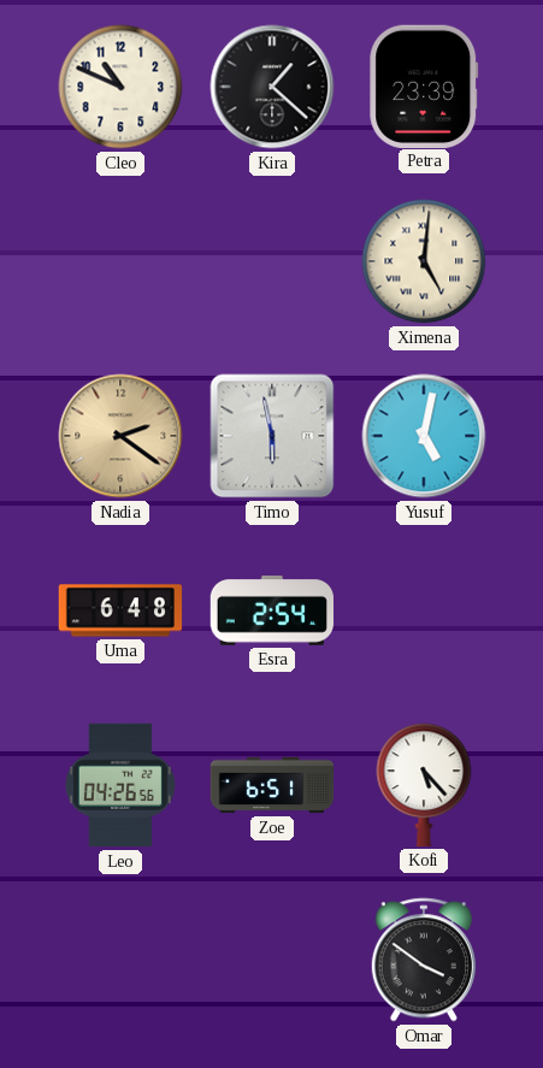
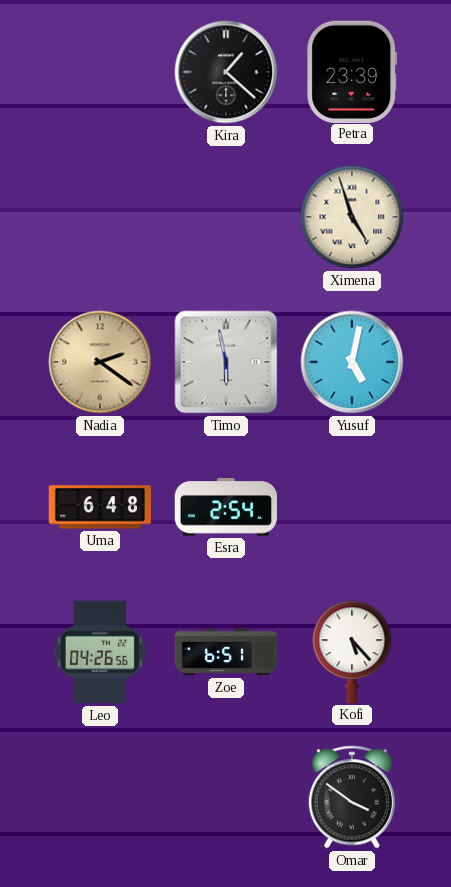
Cleo: 10:49 -> none (120, 87)
Ximena: 5:01 -> 4:57 (352, 217)
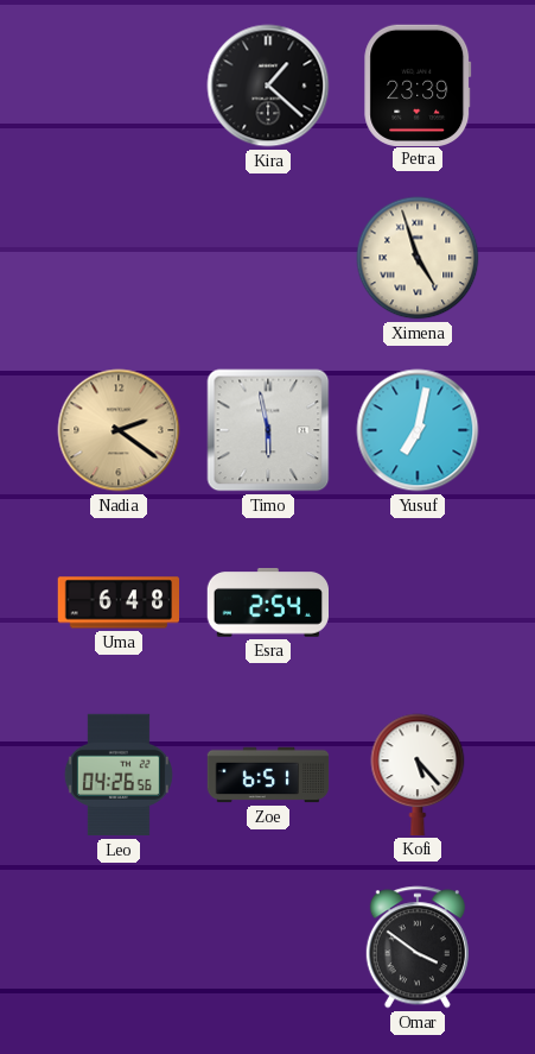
Yusuf: 5:02 -> 7:02 (418, 430)
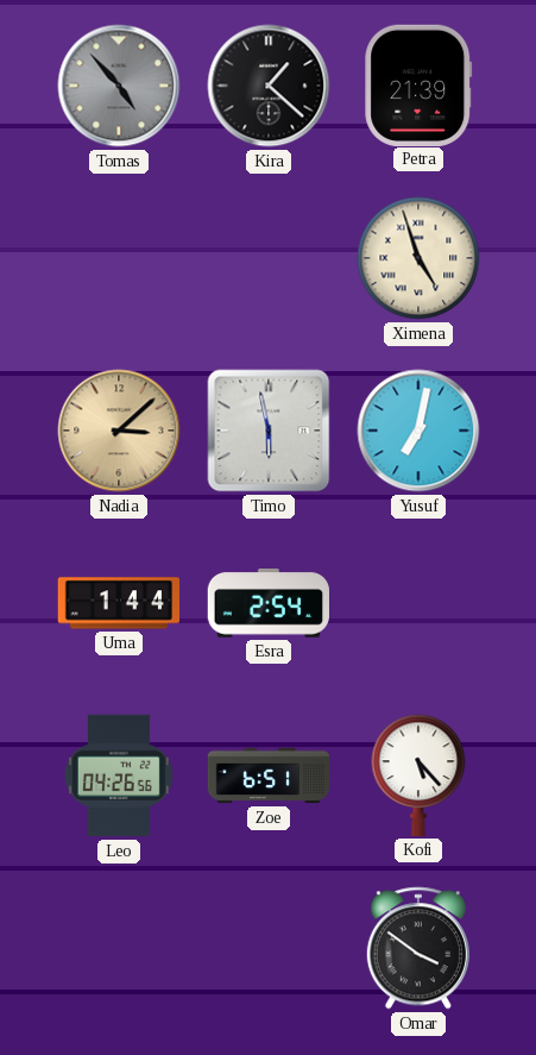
Tomas: none -> 4:53 (119, 86)
Petra: 23:39 -> 21:39 (418, 84)
Nadia: 2:21 -> 3:08 (119, 431)
Uma: 6:48 -> 1:44 (119, 603)
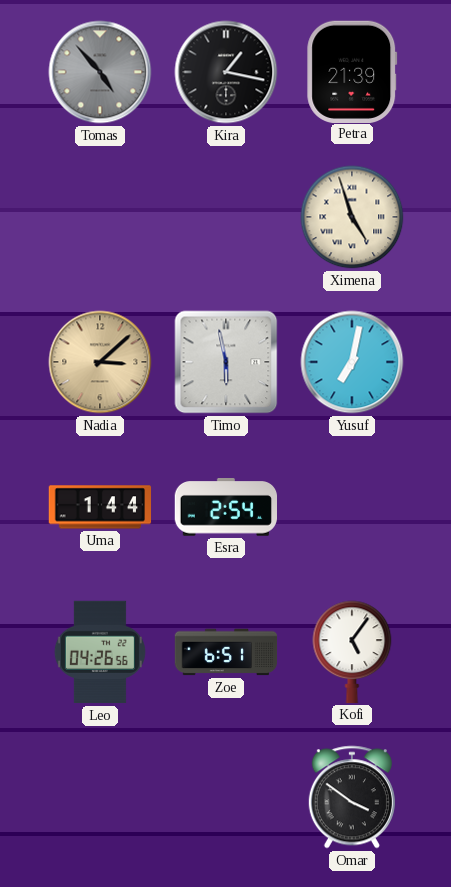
Kira: 1:22 -> 1:17 (226, 72)
Kofi: 5:23 -> 5:06 (352, 652)
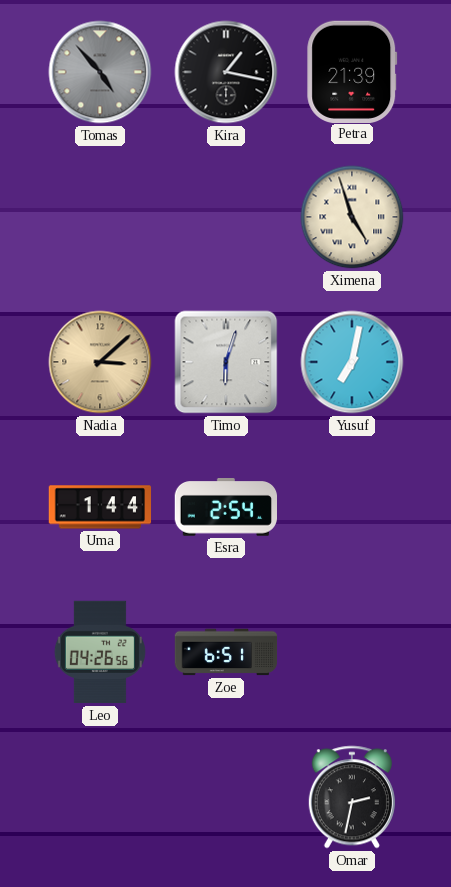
Timo: 5:58 -> 6:03 (226, 362)
Kofi: 5:06 -> none (352, 652)
Omar: 3:51 -> 2:32 (352, 797)
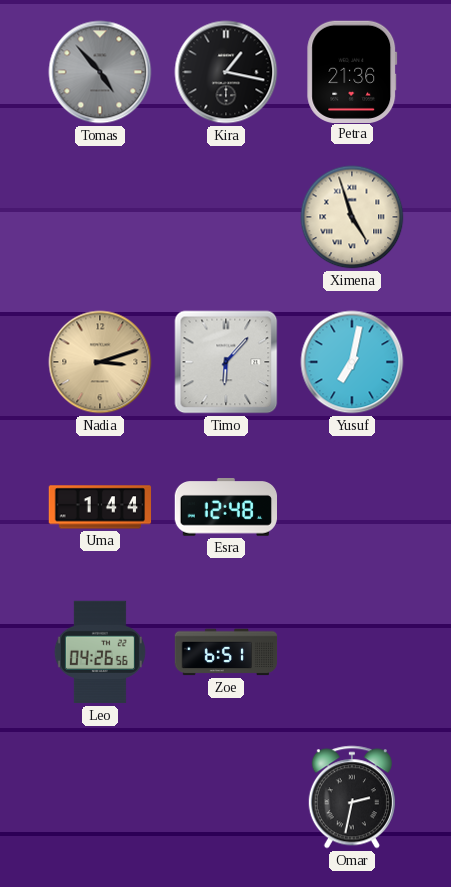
Petra: 21:39 -> 21:36 (352, 71)
Nadia: 3:08 -> 3:12 (100, 362)
Timo: 6:03 -> 6:07 (226, 362)
Esra: 2:54 -> 12:48 (225, 507)
